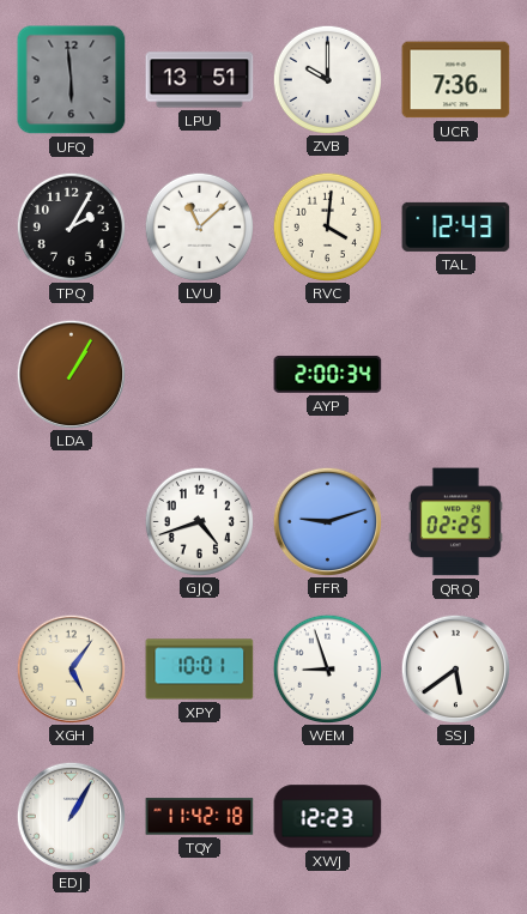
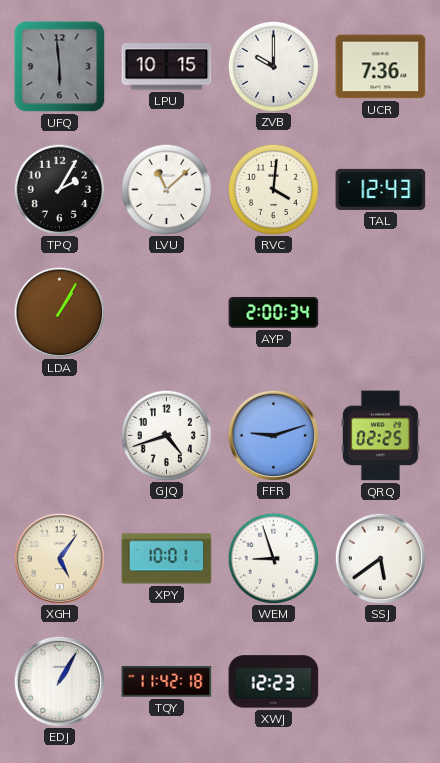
LPU: 13:51 -> 10:15 (167, 67)
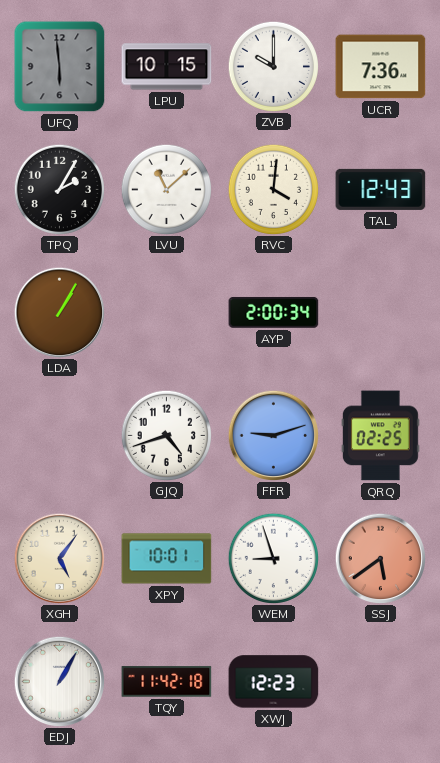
SSJ dial: white -> salmon (380, 558)
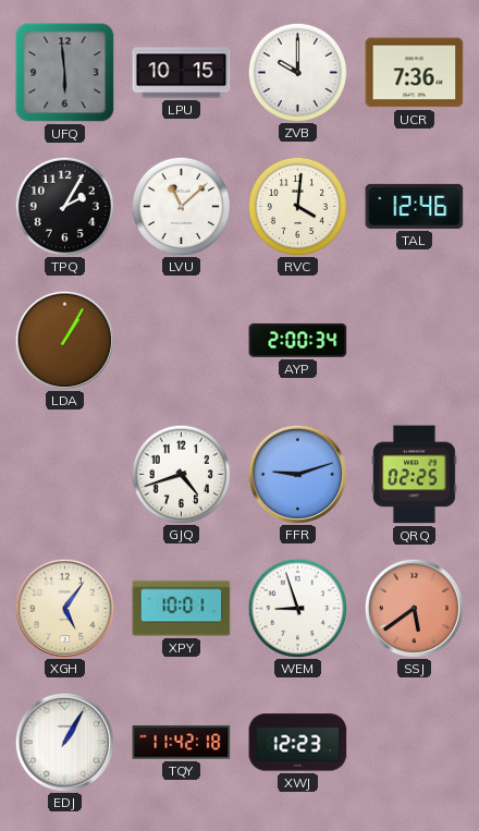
TAL: 12:43 -> 12:46 (415, 206)
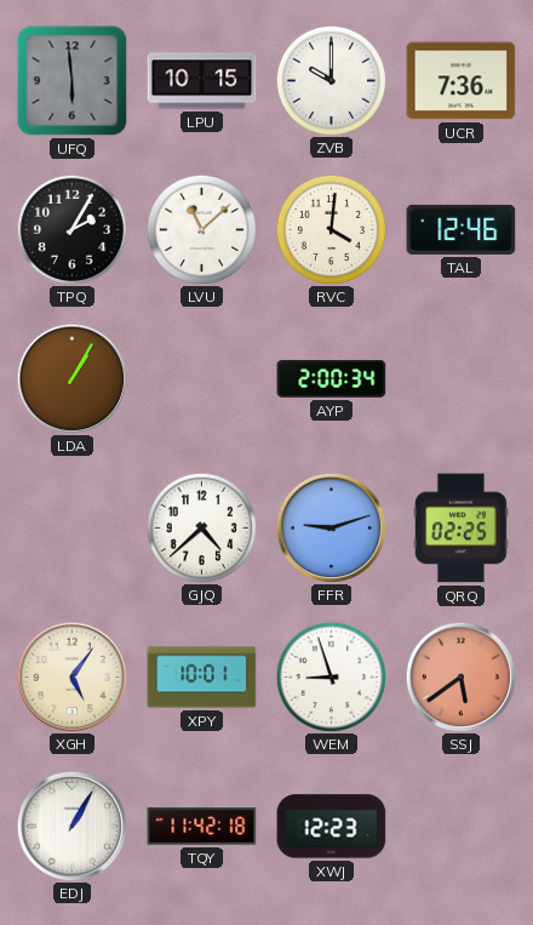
GJQ: 4:42 -> 4:38 (201, 527)
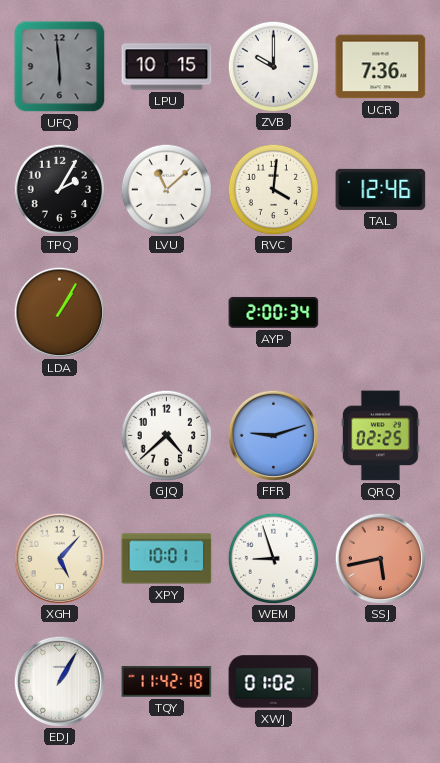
XGH: 5:06 -> 5:07 (59, 558)
SSJ: 5:39 -> 5:43 (380, 558)
XWJ: 12:23 -> 01:02 (274, 682)
